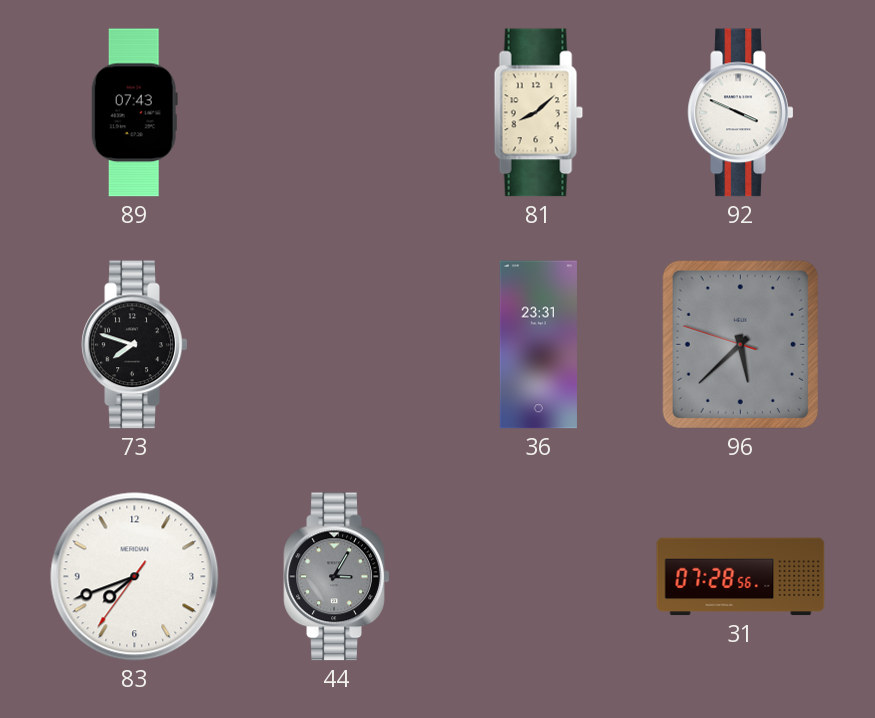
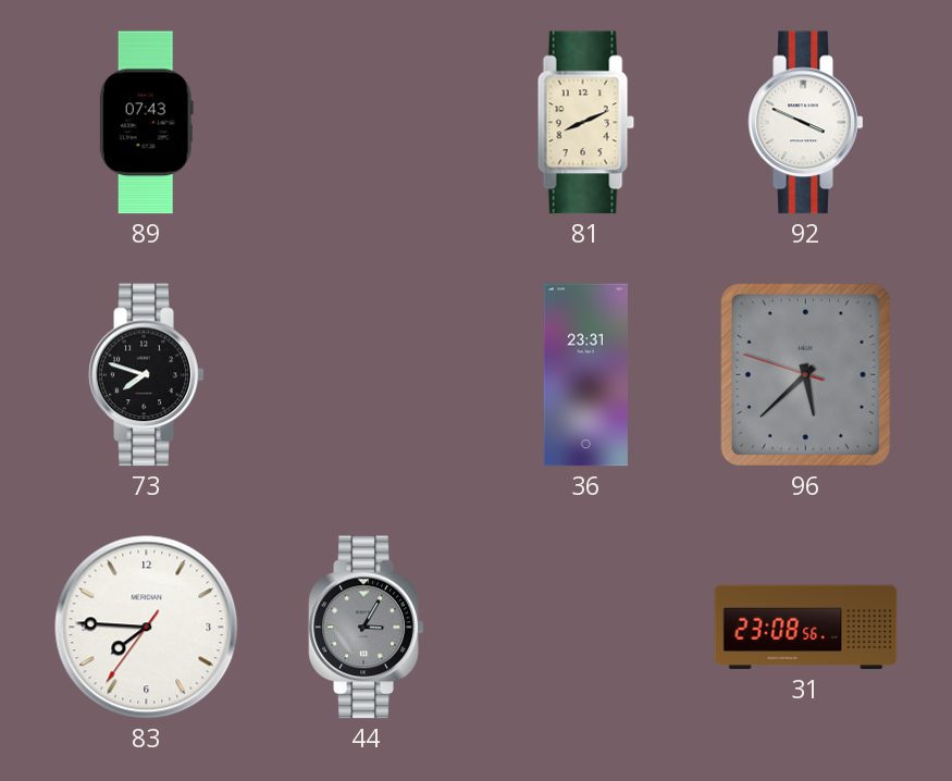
81: 8:08 -> 8:11 (585, 123)
83: 7:41 -> 7:45 (147, 628)
31: 07:28 -> 23:08 (806, 628)
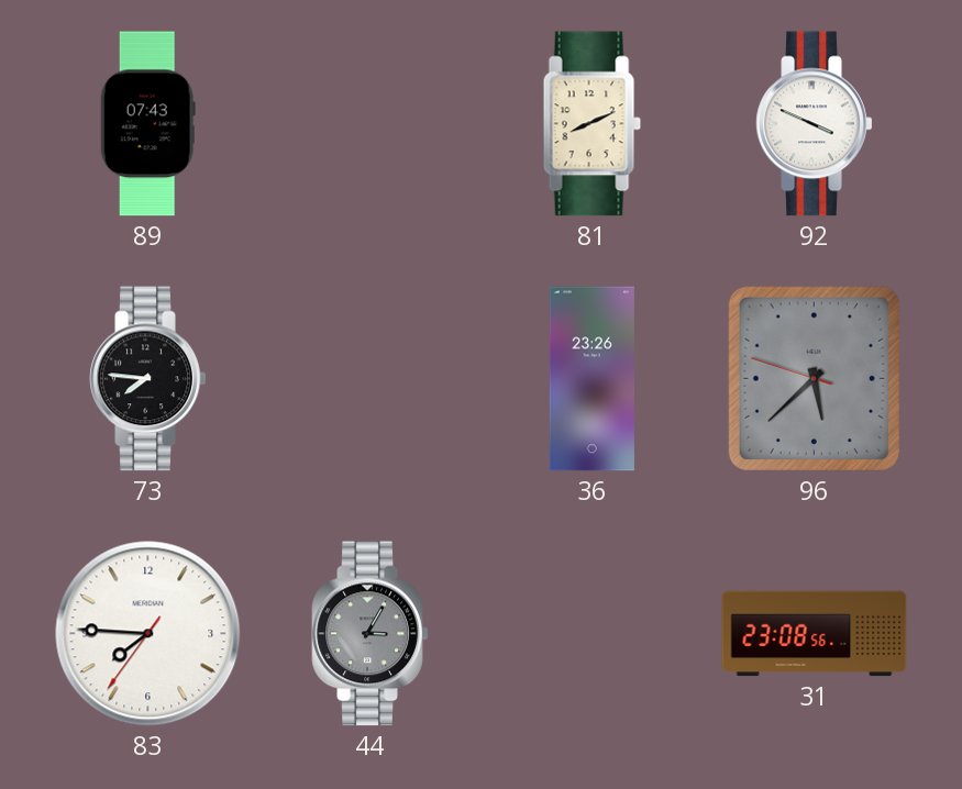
73: 7:48 -> 7:46 (148, 379)
36: 23:31 -> 23:26 (591, 379)
